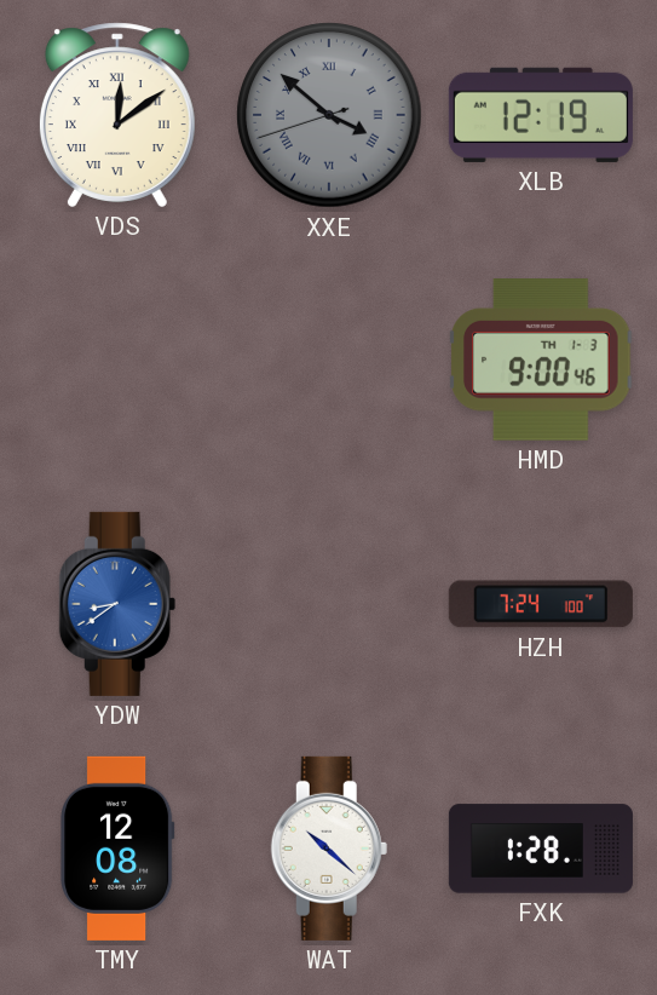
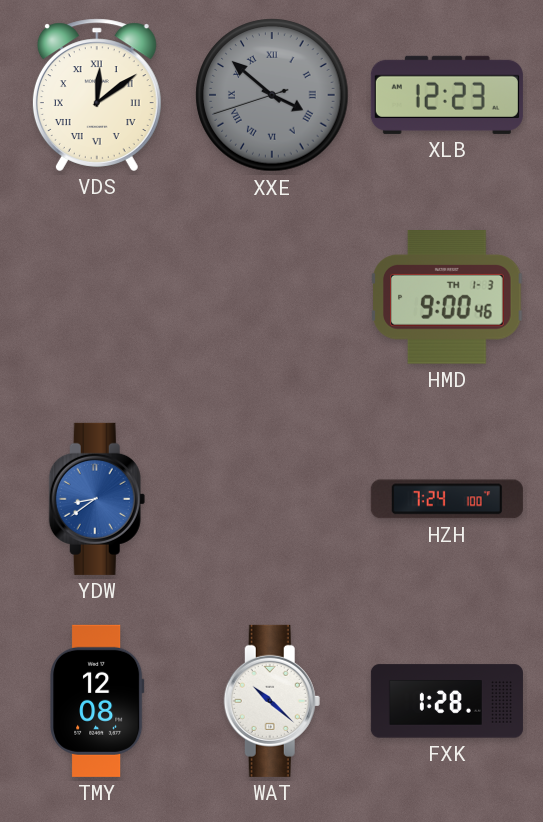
XLB: 12:19 -> 12:23 (447, 95)
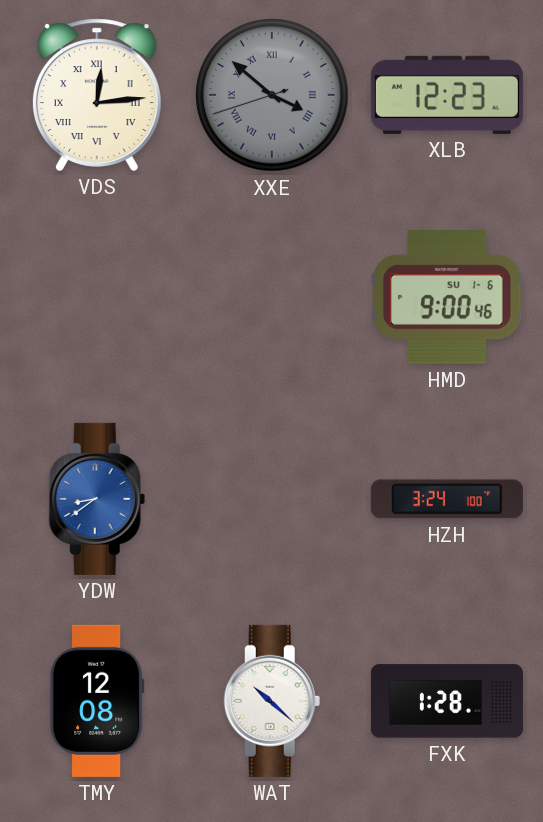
VDS: 12:09 -> 12:14 (97, 95)
HMD date: TH 1-3 -> SU 1-6 (447, 298)
HZH: 7:24 -> 3:24 (447, 499)
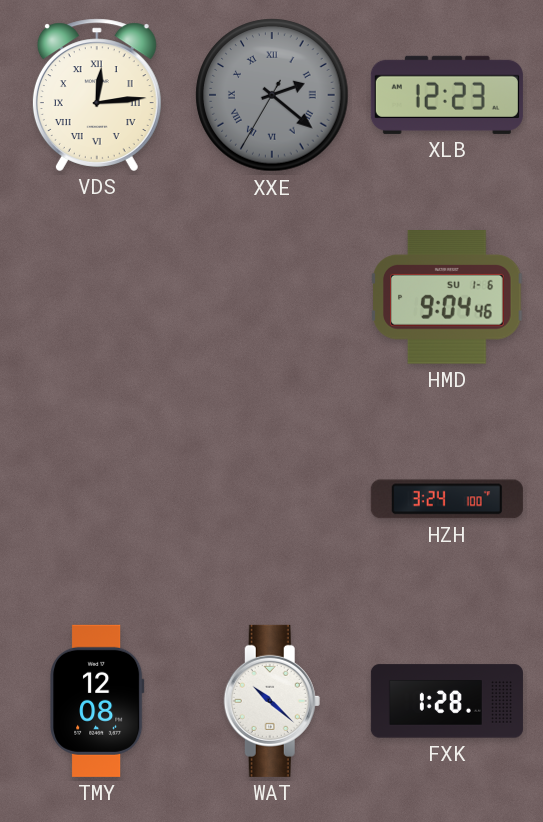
XXE: 3:51 -> 2:21 (272, 95)
HMD: 9:00 -> 9:04 (447, 298)
YDW: 8:39 -> none (97, 499)
